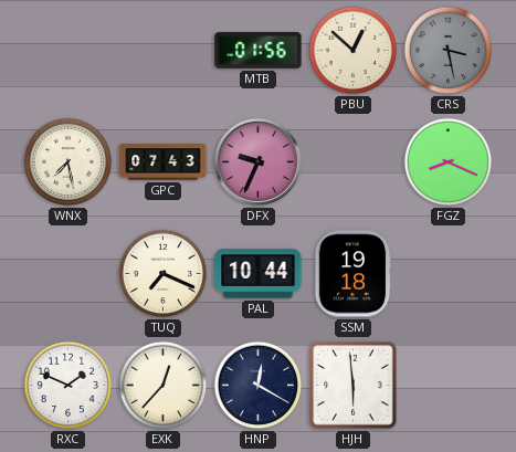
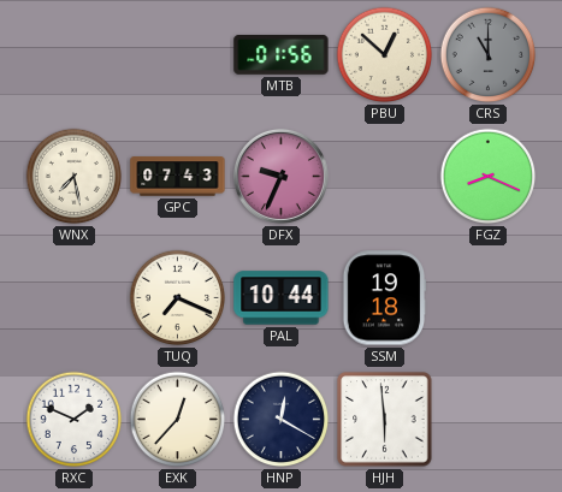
CRS: 3:28 -> 11:00 (489, 55)
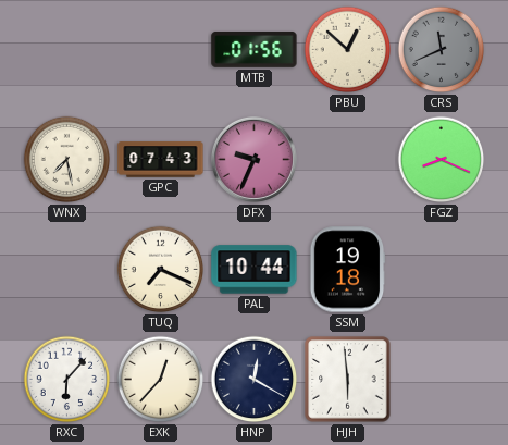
CRS: 11:00 -> 11:41 (442, 50)
RXC: 1:49 -> 6:07 (67, 380)
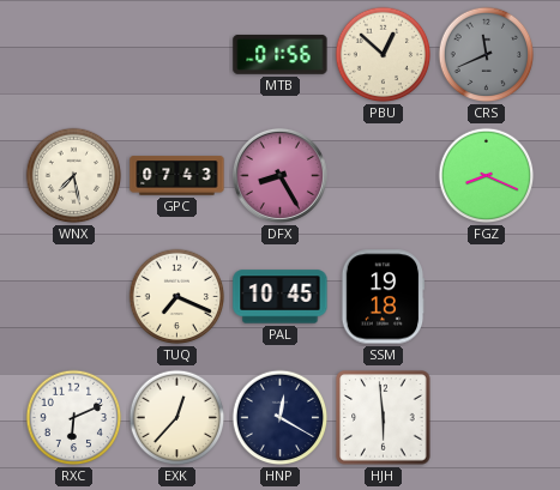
DFX: 9:34 -> 8:25 (279, 175)
PAL: 10:44 -> 10:45 (281, 297)
RXC: 6:07 -> 6:11 (74, 418)
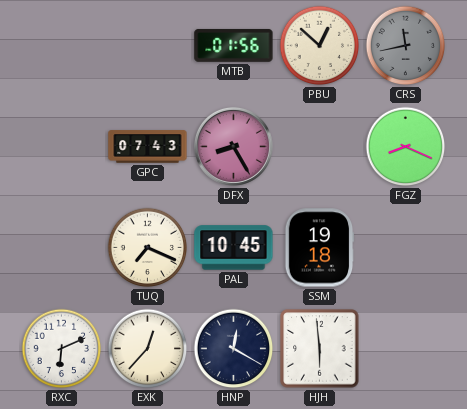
CRS: 11:41 -> 11:43 (406, 46)
WNX: 7:28 -> none (74, 176)
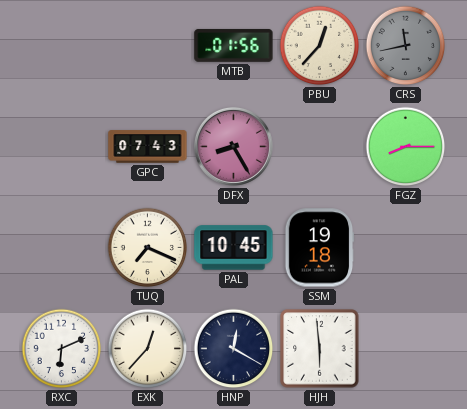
PBU: 12:52 -> 12:37 (320, 46)
FGZ: 8:19 -> 8:15 (406, 147)
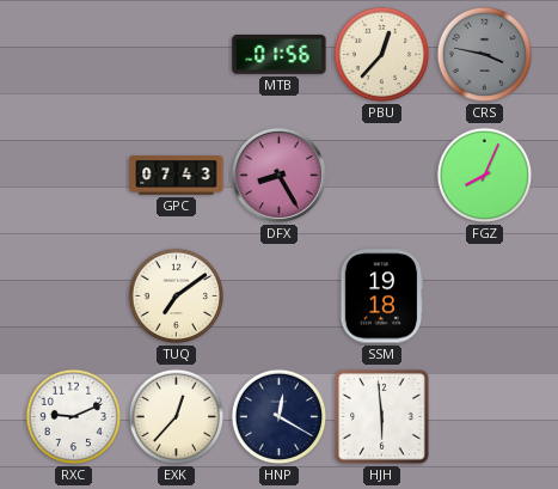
CRS: 11:43 -> 3:47 (485, 55)
FGZ: 8:15 -> 8:04 (485, 176)
TUQ: 7:19 -> 7:09 (177, 297)
PAL: 10:45 -> none (234, 248)
RXC: 6:11 -> 9:11 (74, 417)
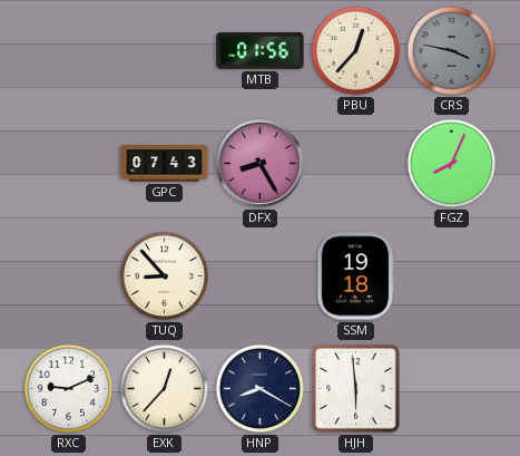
TUQ: 7:09 -> 8:53 (165, 276)
HNP: 12:20 -> 8:20 (261, 389)
